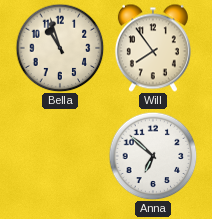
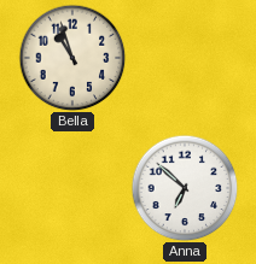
Will: 7:54 -> none (153, 48)
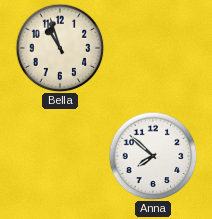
Anna: 6:52 -> 7:52 (153, 156)
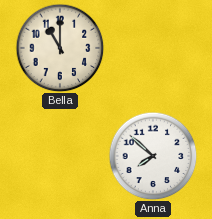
Bella: 10:57 -> 11:00 (60, 48)
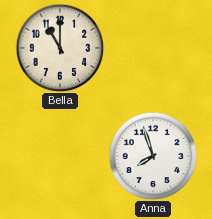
Anna: 7:52 -> 7:57 (153, 156)
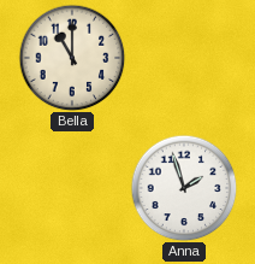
Anna: 7:57 -> 1:57 (184, 188)
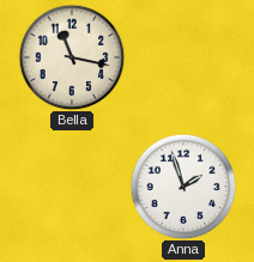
Bella: 11:00 -> 11:17 (72, 57)
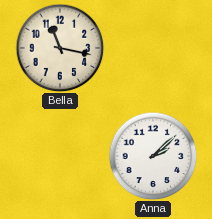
Anna: 1:57 -> 2:08 (153, 156)
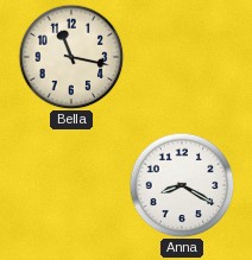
Anna: 2:08 -> 8:20 (182, 185)
